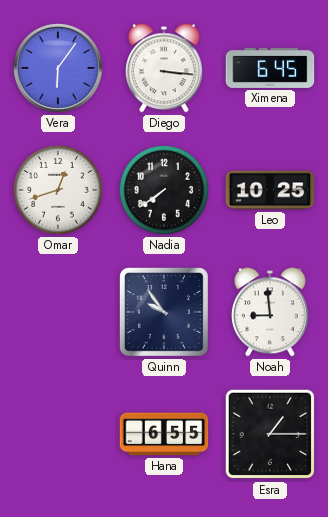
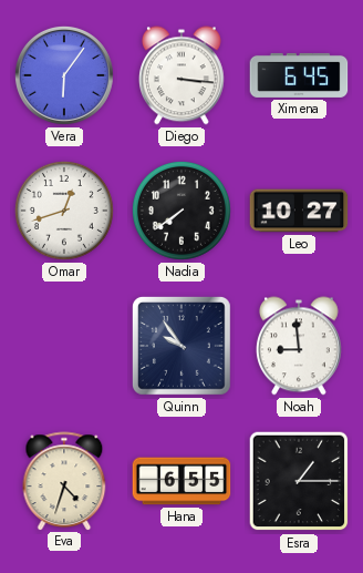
Leo: 10:25 -> 10:27 (299, 211)
Eva: none -> 4:33 (64, 481)
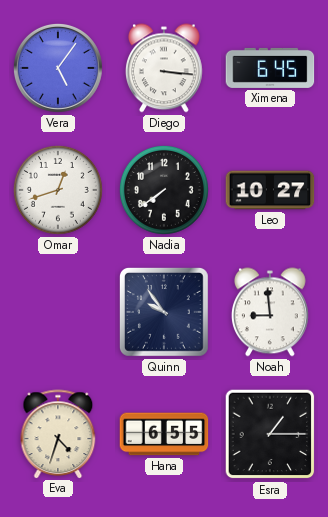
Vera: 6:06 -> 5:06 (58, 68)
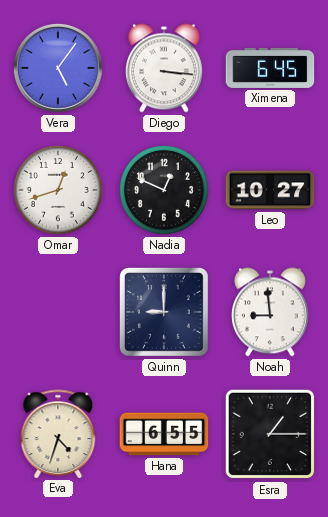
Nadia: 7:39 -> 12:49 (164, 190)
Quinn: 9:54 -> 9:00 (164, 312)
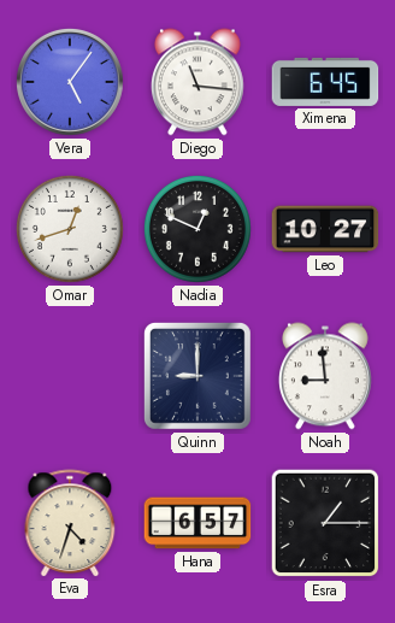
Diego: 3:16 -> 11:16 (197, 82)
Hana: 6:55 -> 6:57 (197, 523)
